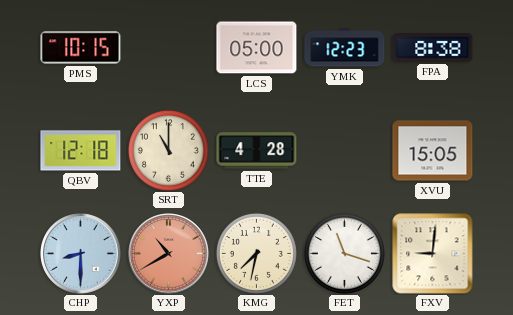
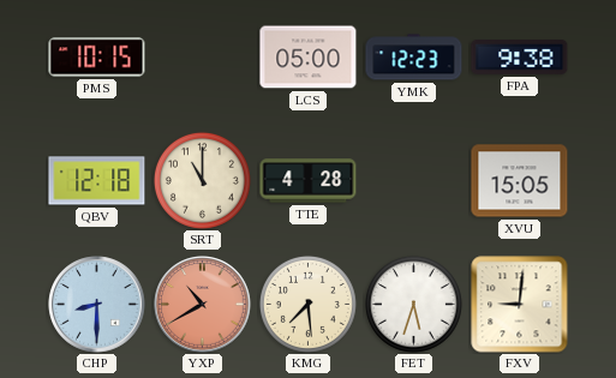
FPA: 8:38 -> 9:38 (520, 58)
KMG: 7:32 -> 7:29 (307, 304)
FET: 11:18 -> 5:33 (413, 304)
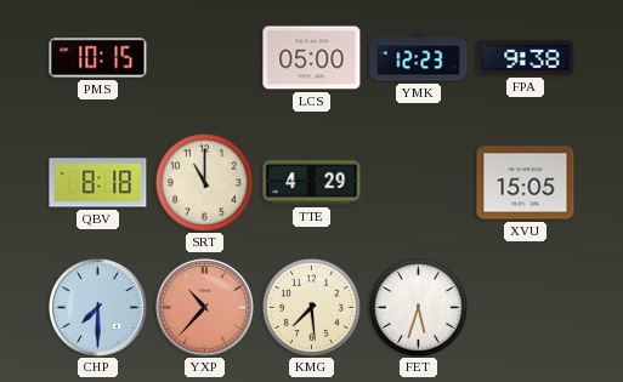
QBV: 12:18 -> 8:18 (98, 183)
TTE: 4:28 -> 4:29 (312, 183)
CHP: 8:30 -> 7:30 (98, 308)
YXP: 10:40 -> 10:37 (205, 308)
FXV: 9:01 -> none (520, 305)
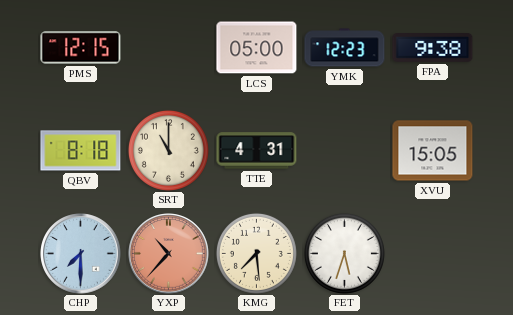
PMS: 10:15 -> 12:15 (81, 48)
TTE: 4:29 -> 4:31 (257, 151)
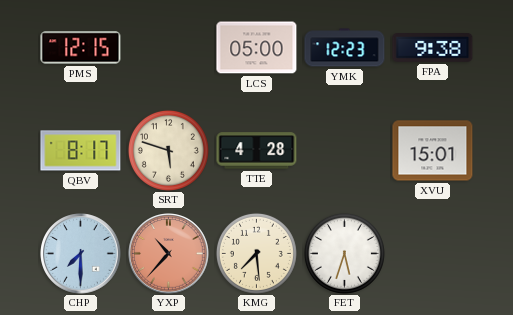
QBV: 8:18 -> 8:17 (81, 151)
SRT: 11:00 -> 5:48 (168, 150)
TTE: 4:31 -> 4:28 (257, 151)
XVU: 15:05 -> 15:01 (433, 151)
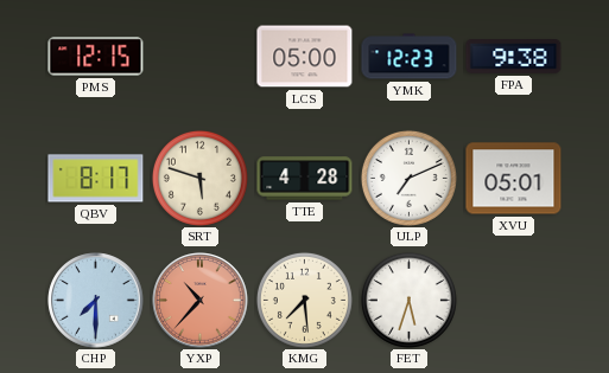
ULP: none -> 7:11 (408, 178)
XVU: 15:01 -> 05:01 (514, 179)
